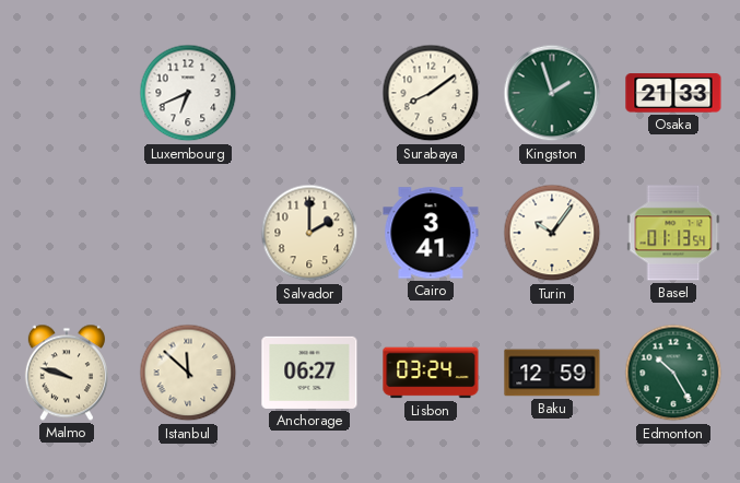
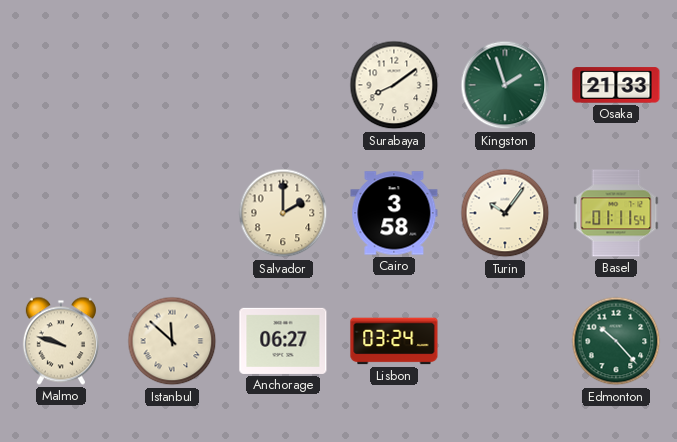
Luxembourg: 6:41 -> none (188, 93)
Cairo: 3:41 -> 3:58 (394, 213)
Basel: 01:13 -> 01:11 (616, 213)
Baku: 12:59 -> none (552, 373)
Edmonton: 10:25 -> 10:23 (616, 341)
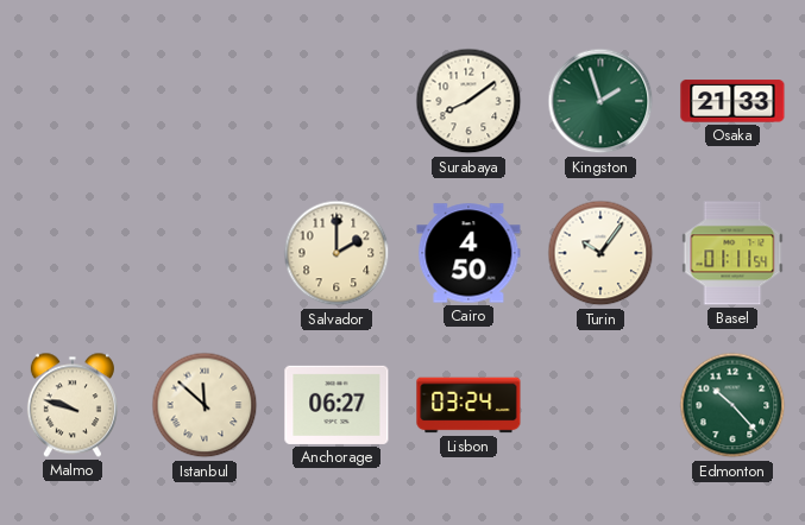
Cairo: 3:58 -> 4:50 (468, 253)
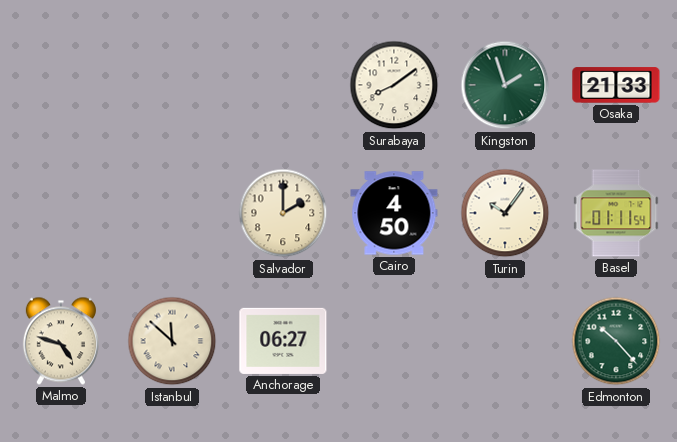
Malmo: 9:48 -> 4:48 (61, 341)
Lisbon: 03:24 -> none (468, 405)
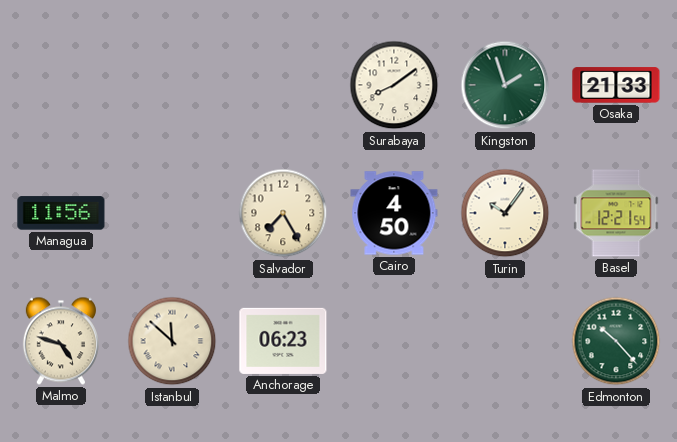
Managua: none -> 11:56 (61, 213)
Salvador: 2:00 -> 7:25 (283, 213)
Basel: 01:11 -> 12:21 (616, 213)
Anchorage: 06:27 -> 06:23 (283, 341)
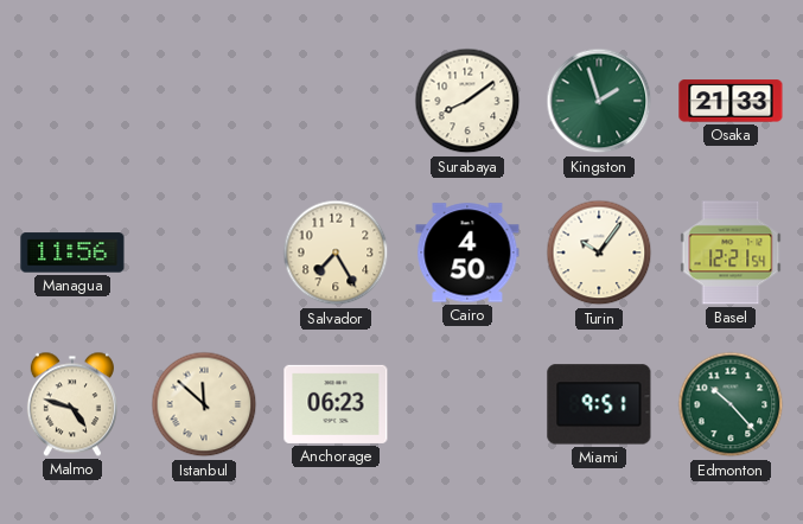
Miami: none -> 9:51 (599, 404)
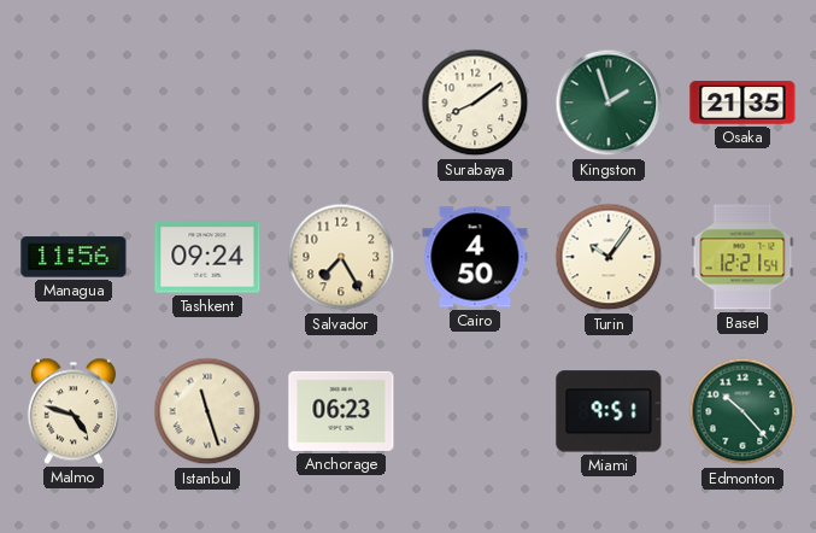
Osaka: 21:33 -> 21:35 (742, 102)
Tashkent: none -> 09:24 (207, 257)
Istanbul: 11:52 -> 11:27 (207, 411)
